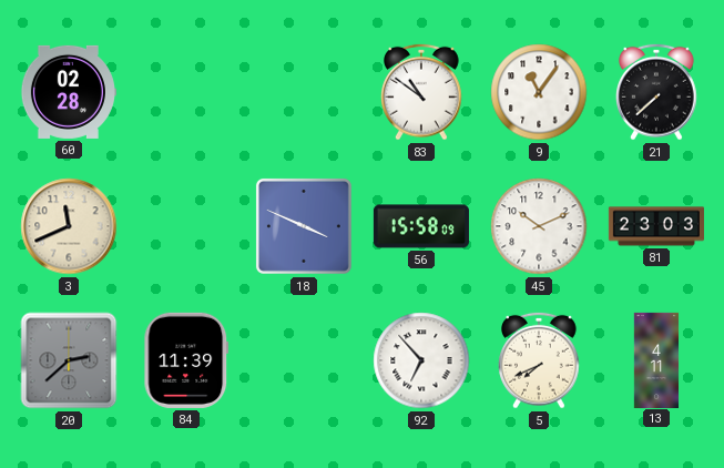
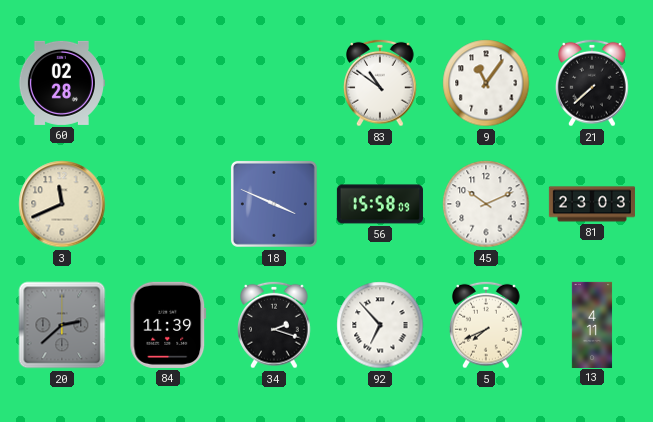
34: none -> 2:18 (275, 325)
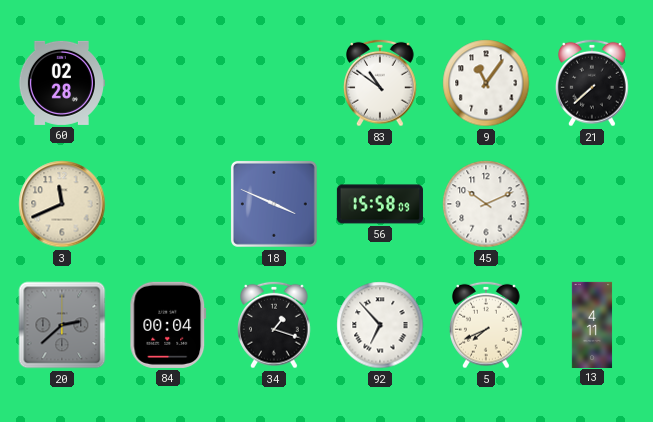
81: 23:03 -> none (591, 204)
84: 11:39 -> 00:04 (168, 325)
34: 2:18 -> 1:18 (275, 325)
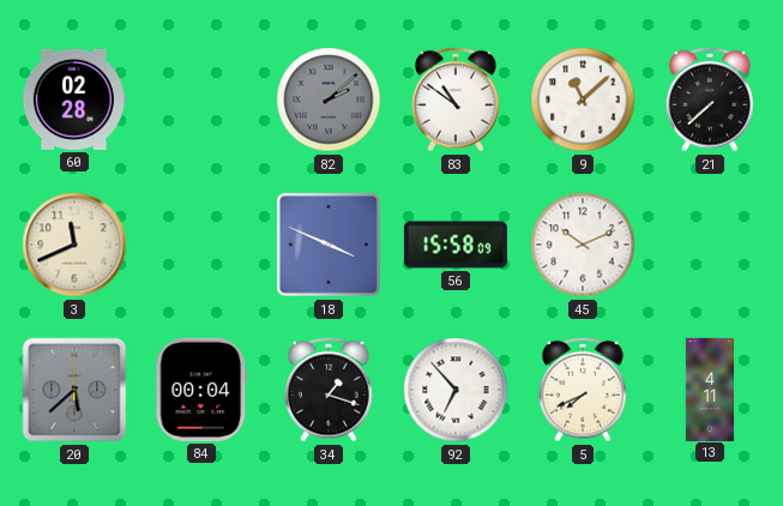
82: none -> 2:08 (329, 100)
9: 11:06 -> 11:08 (583, 100)
20: 2:38 -> 5:38 (74, 390)
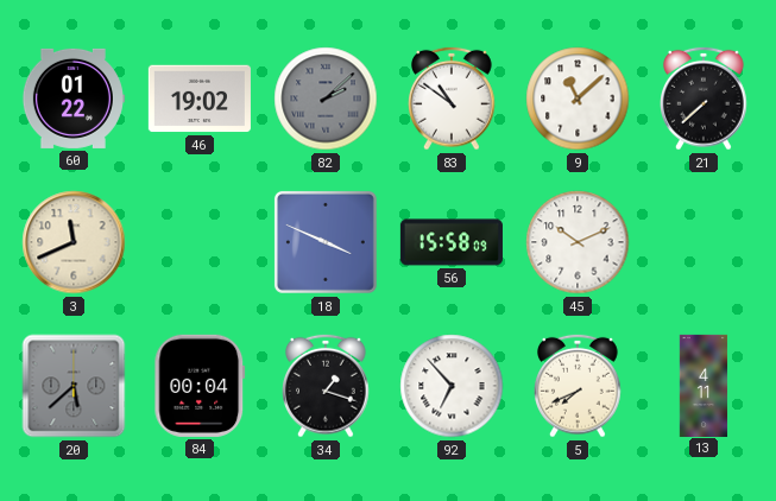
60: 02:28 -> 01:22 (72, 99)
46: none -> 19:02 (200, 99)
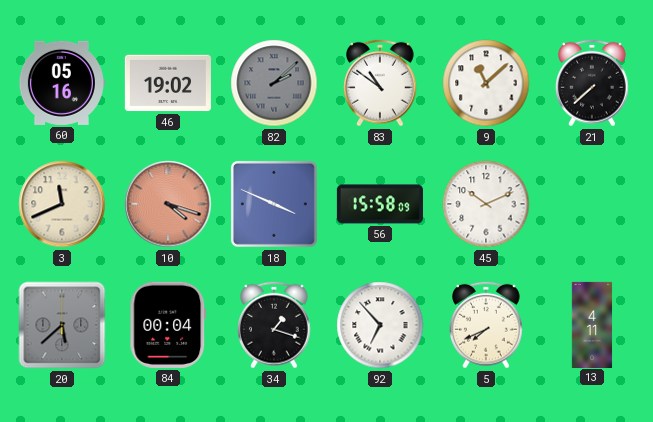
60: 01:22 -> 05:16 (61, 83)
10: none -> 4:18 (168, 204)
